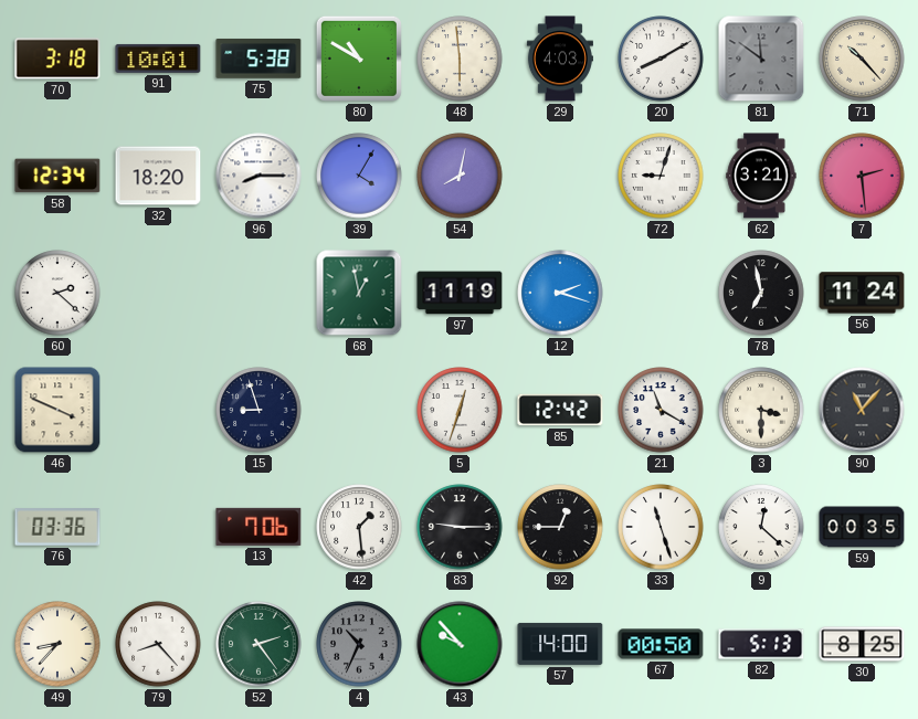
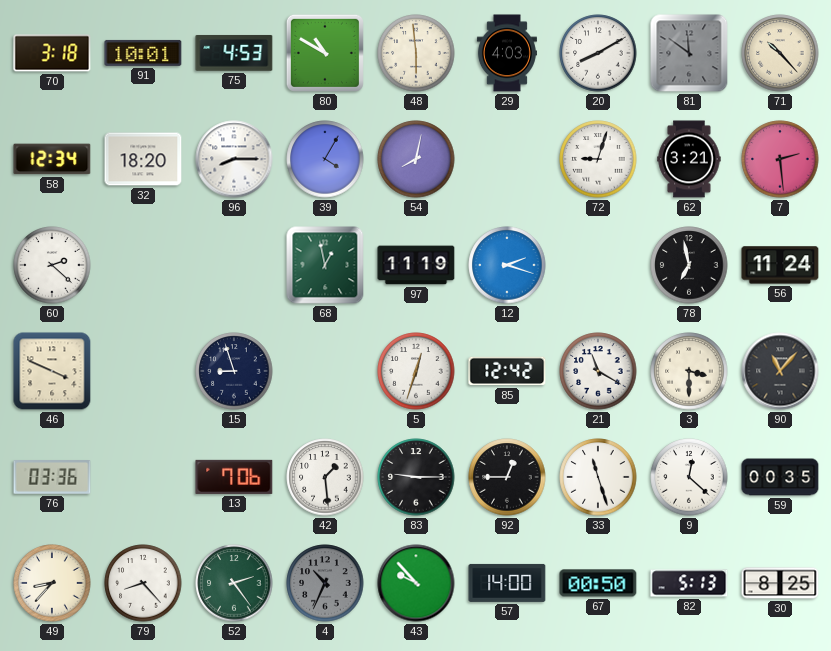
75: 5:38 -> 4:53 (234, 53)
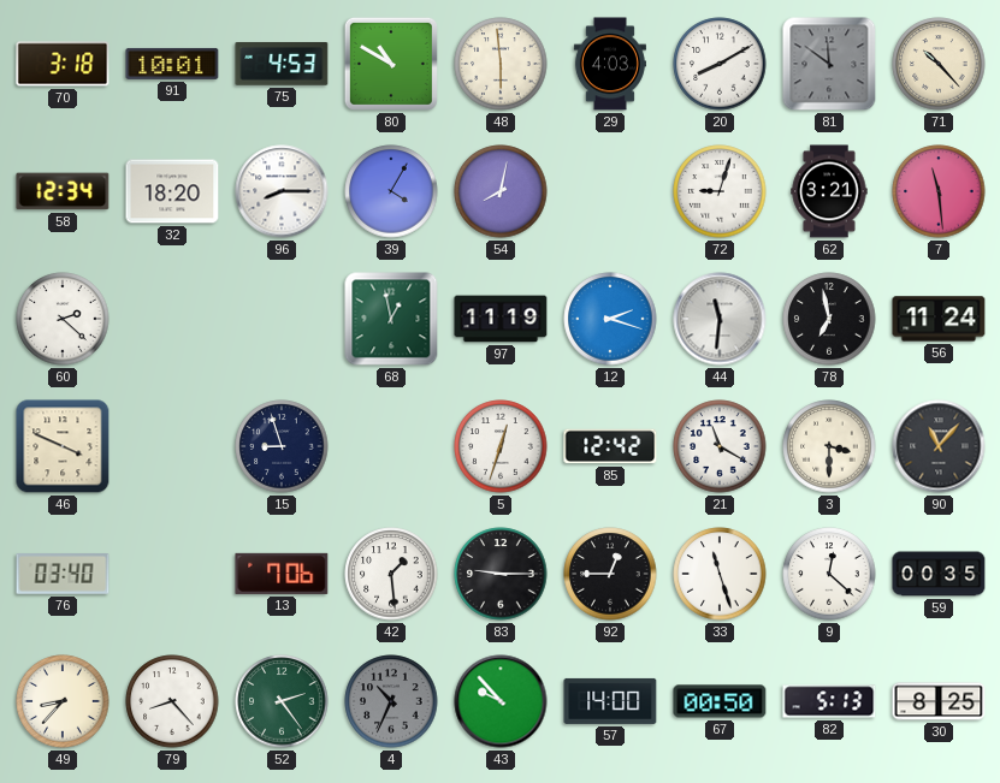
7: 2:29 -> 11:29 (939, 191)
44: none -> 11:31 (720, 319)
76: 03:36 -> 03:40 (63, 574)
